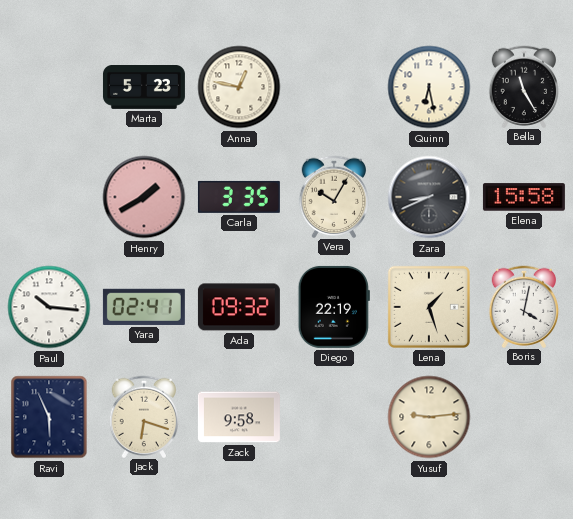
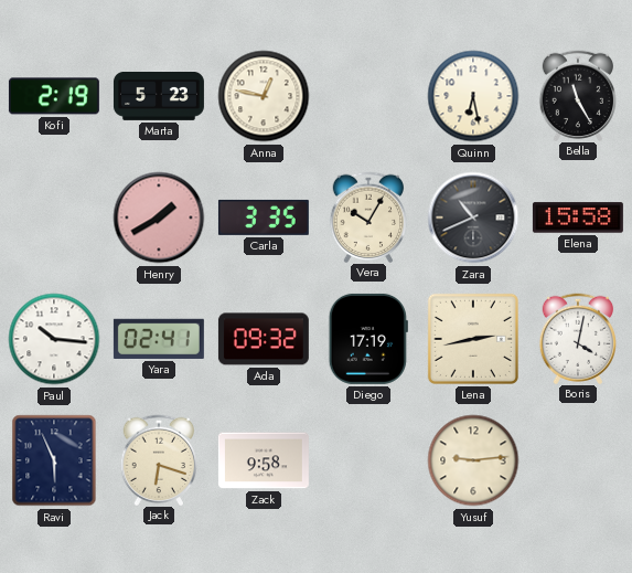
Kofi: none -> 2:19 (54, 96)
Zara: 8:41 -> 10:41 (473, 217)
Diego: 22:19 -> 17:19 (368, 339)
Lena: 1:27 -> 2:43 (473, 339)
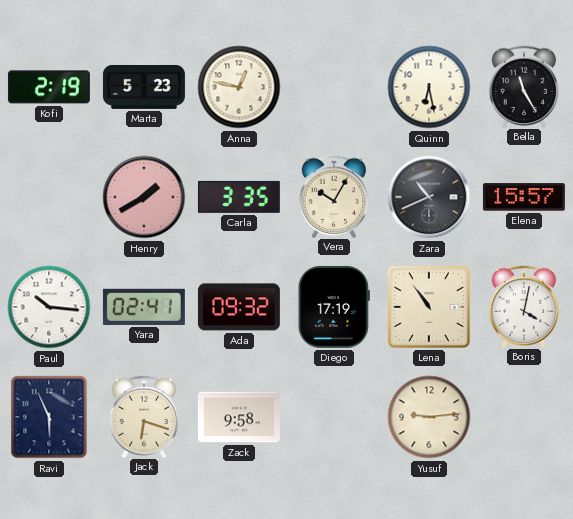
Elena: 15:58 -> 15:57 (524, 197)
Lena: 2:43 -> 10:54 (429, 307)
